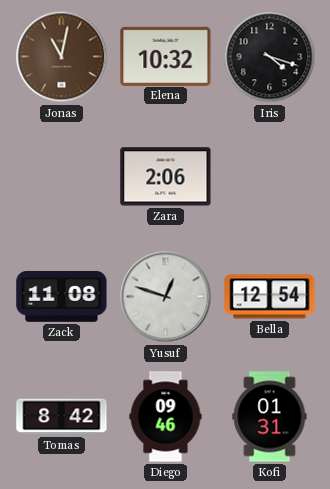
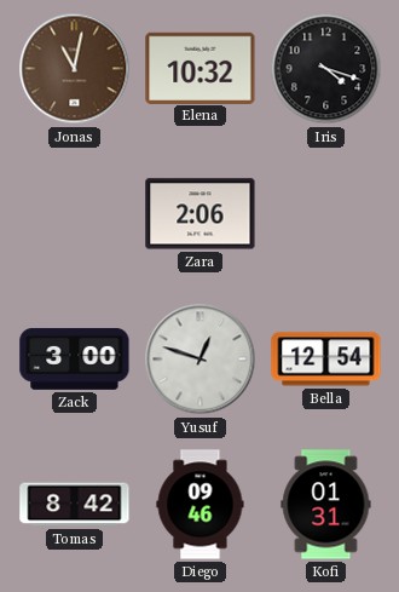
Zack: 11:08 -> 3:00 (75, 358)
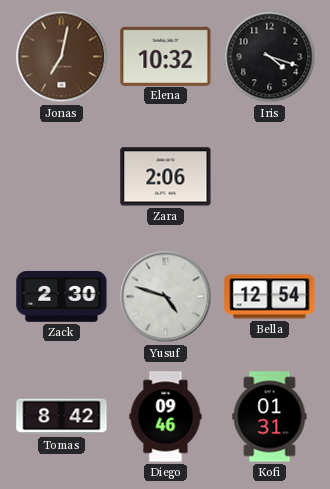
Jonas: 11:02 -> 7:02 (62, 57)
Zack: 3:00 -> 2:30 (62, 296)
Yusuf: 12:48 -> 4:48 (166, 297)
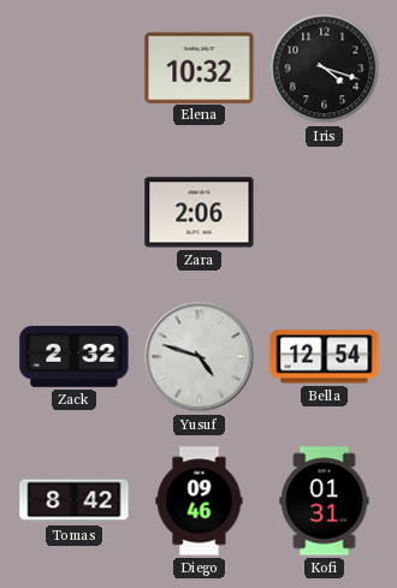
Jonas: 7:02 -> none (62, 57)
Zack: 2:30 -> 2:32 (75, 356)
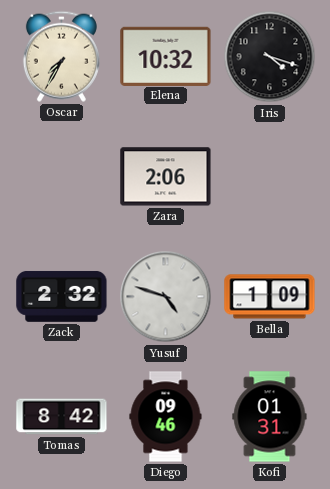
Oscar: none -> 7:35 (61, 56)
Bella: 12:54 -> 1:09 (270, 297)
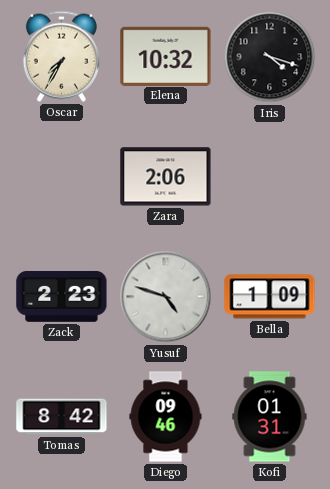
Zack: 2:32 -> 2:23 (62, 296)
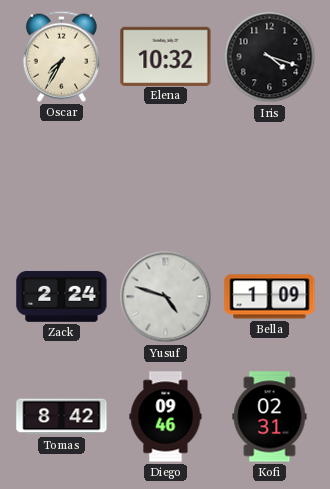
Zara: 2:06 -> none (166, 177)
Zack: 2:23 -> 2:24 (62, 296)
Kofi: 01:31 -> 02:31 (270, 417)
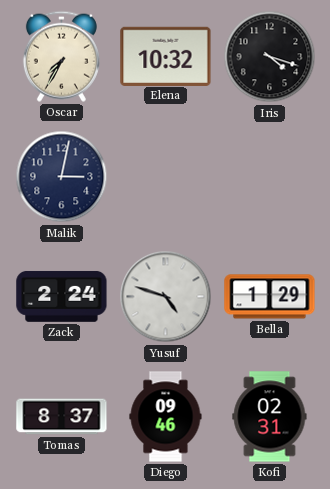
Malik: none -> 3:02 (62, 177)
Bella: 1:09 -> 1:29 (270, 297)
Tomas: 8:42 -> 8:37 (62, 417)
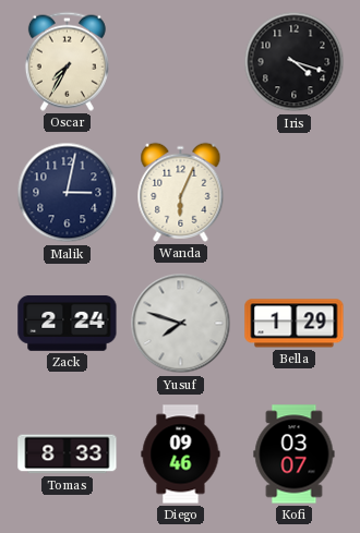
Elena: 10:32 -> none (166, 56)
Wanda: none -> 6:04 (181, 192)
Yusuf: 4:48 -> 7:48 (181, 324)
Tomas: 8:37 -> 8:33 (68, 455)
Kofi: 02:31 -> 03:07 (295, 455)
